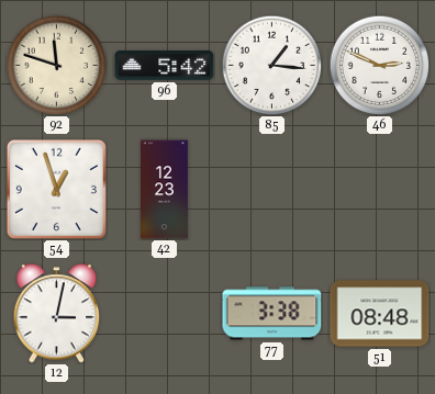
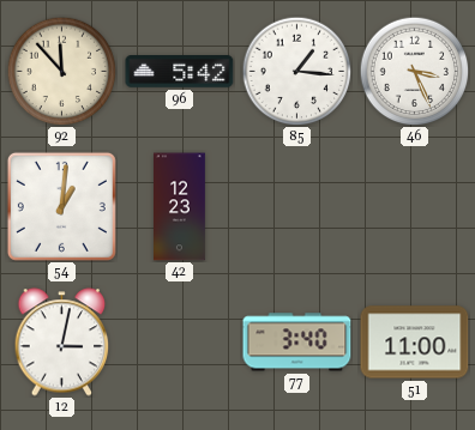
92: 11:48 -> 11:53 (61, 71)
46: 2:49 -> 3:26 (414, 71)
54: 12:57 -> 1:01 (61, 206)
77: 3:38 -> 3:40 (297, 343)
51: 08:48 -> 11:00 (415, 343)
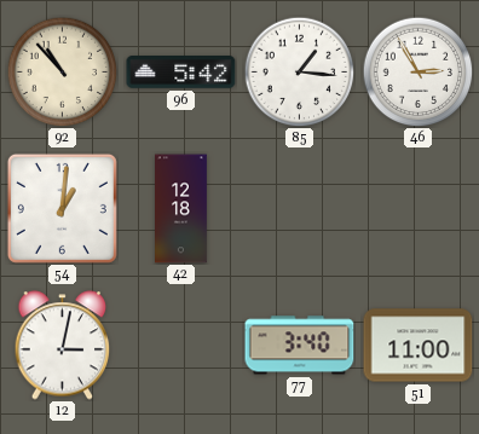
92: 11:53 -> 10:53 (62, 71)
46: 3:26 -> 2:55 (417, 71)
42: 12:23 -> 12:18 (181, 209)
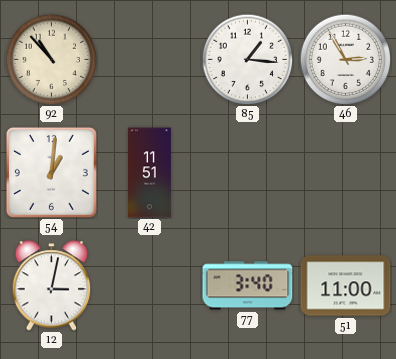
96: 5:42 -> none (181, 73)
42: 12:18 -> 11:51 (150, 173)
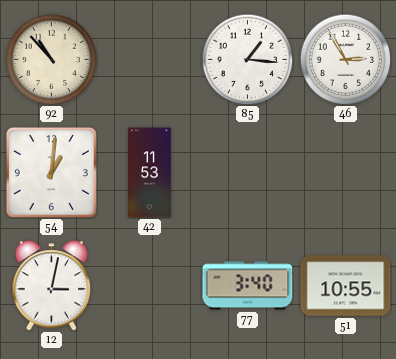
42: 11:51 -> 11:53 (150, 173)
51: 11:00 -> 10:55 (346, 286)
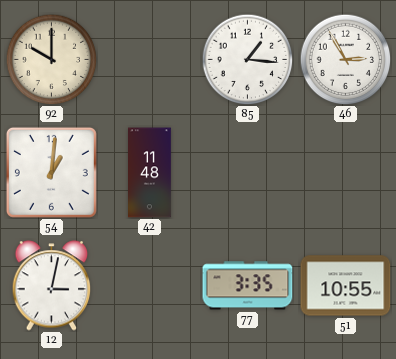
92: 10:53 -> 10:00 (51, 59)
42: 11:53 -> 11:48 (150, 173)
77: 3:40 -> 3:35 (248, 286)
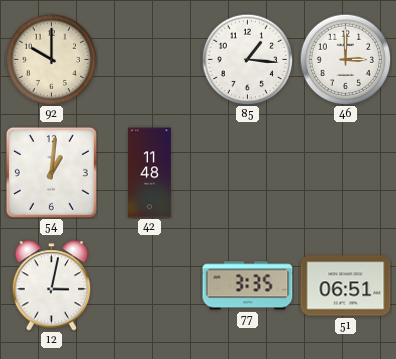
46: 2:55 -> 3:00 (345, 59)
51: 10:55 -> 06:51 (346, 286)
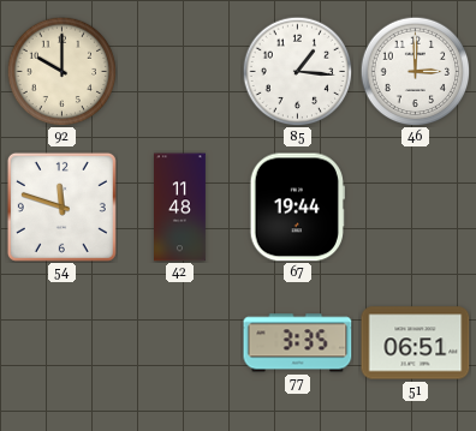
54: 1:01 -> 11:48 (61, 206)
67: none -> 19:44 (297, 208)
12: 3:02 -> none (52, 286)
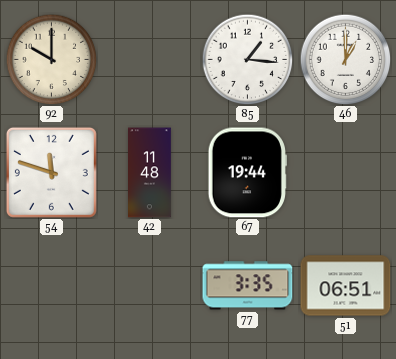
46: 3:00 -> 1:00 (345, 59)
